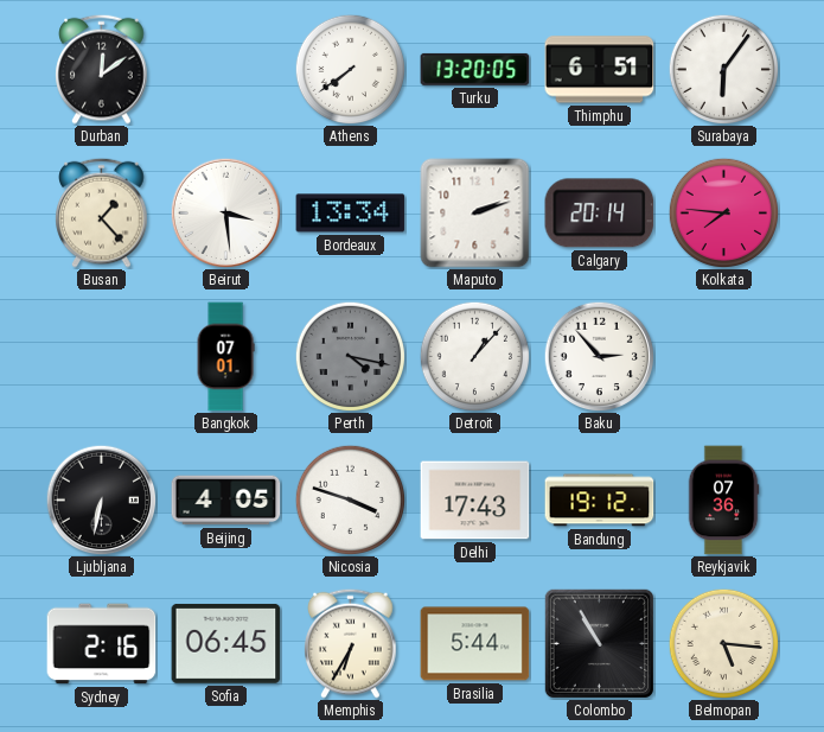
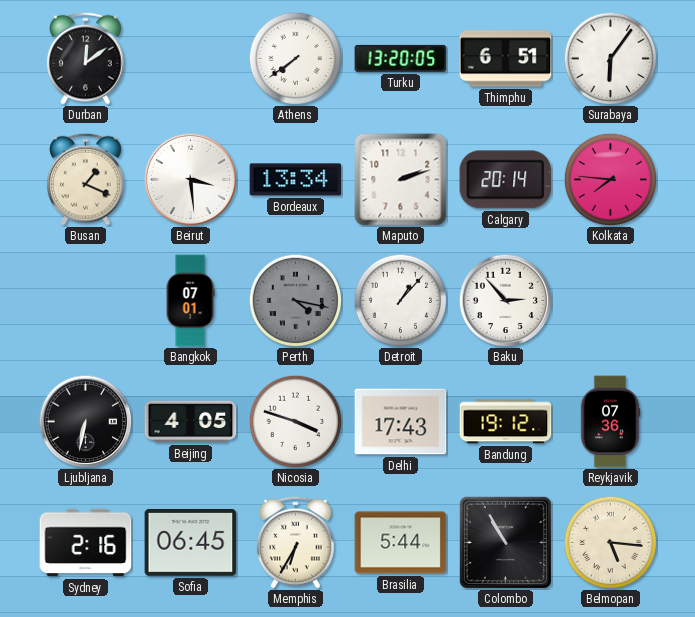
Busan: 1:23 -> 1:19 (86, 179)
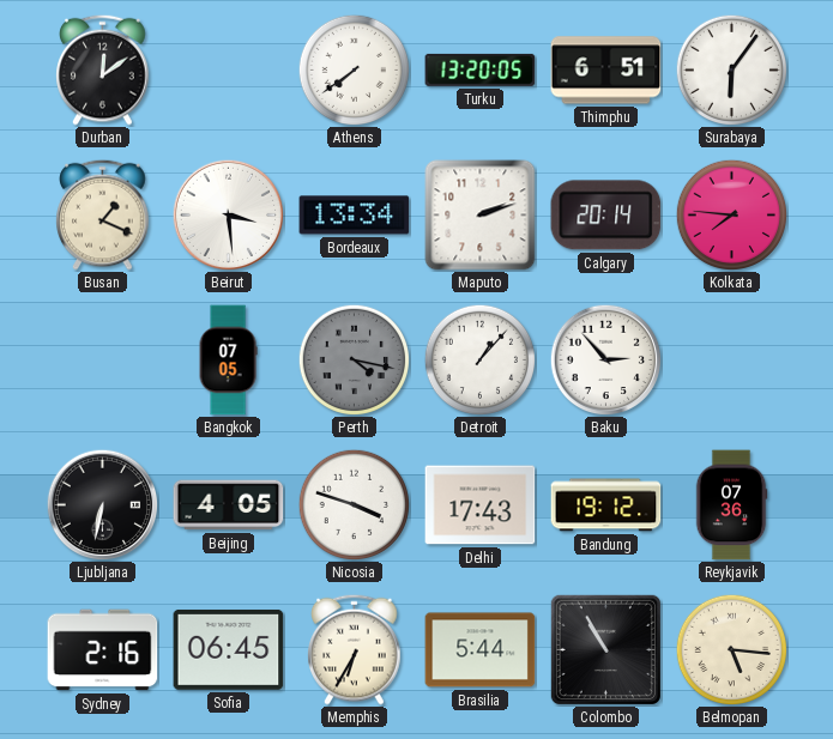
Bangkok: 07:01 -> 07:05 (228, 361)
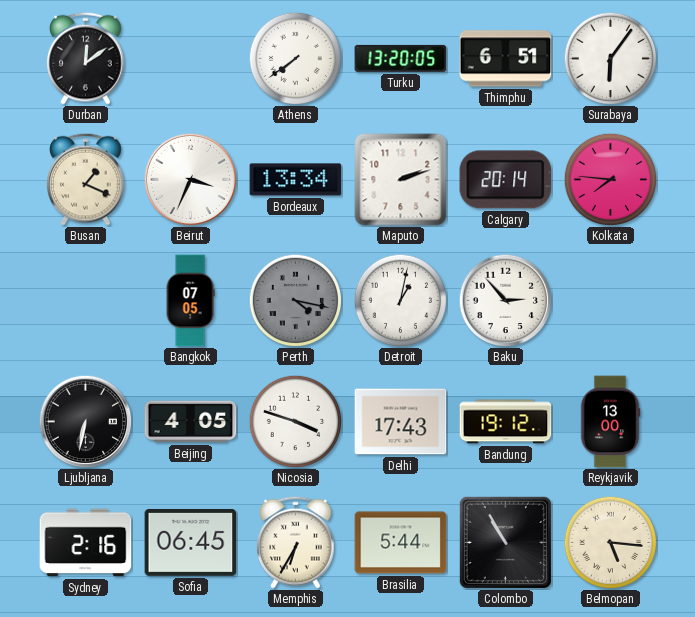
Beirut: 3:29 -> 3:34 (190, 179)
Detroit: 1:07 -> 1:02 (400, 300)
Reykjavik: 07:36 -> 13:00 (610, 422)
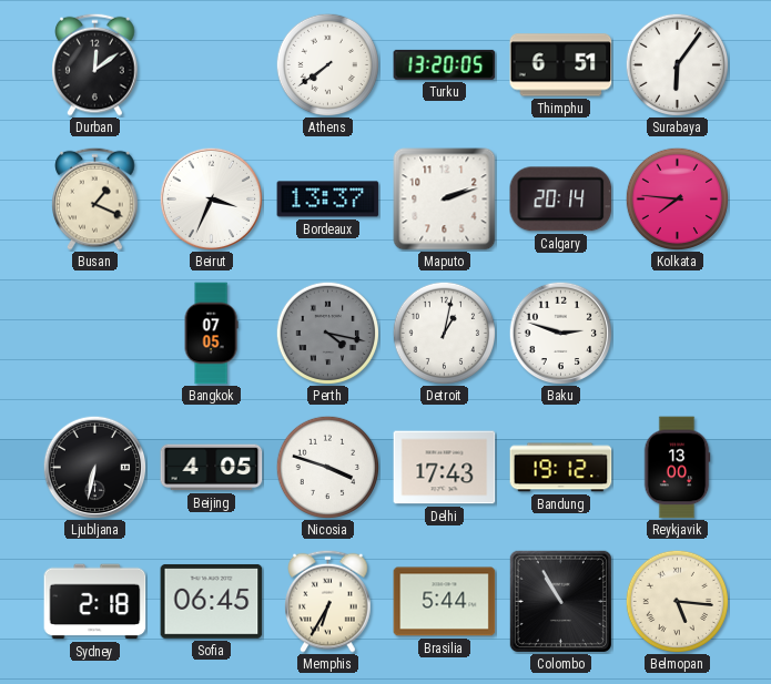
Bordeaux: 13:34 -> 13:37 (328, 200)
Baku: 2:53 -> 2:48 (560, 333)
Sydney: 2:16 -> 2:18 (95, 602)
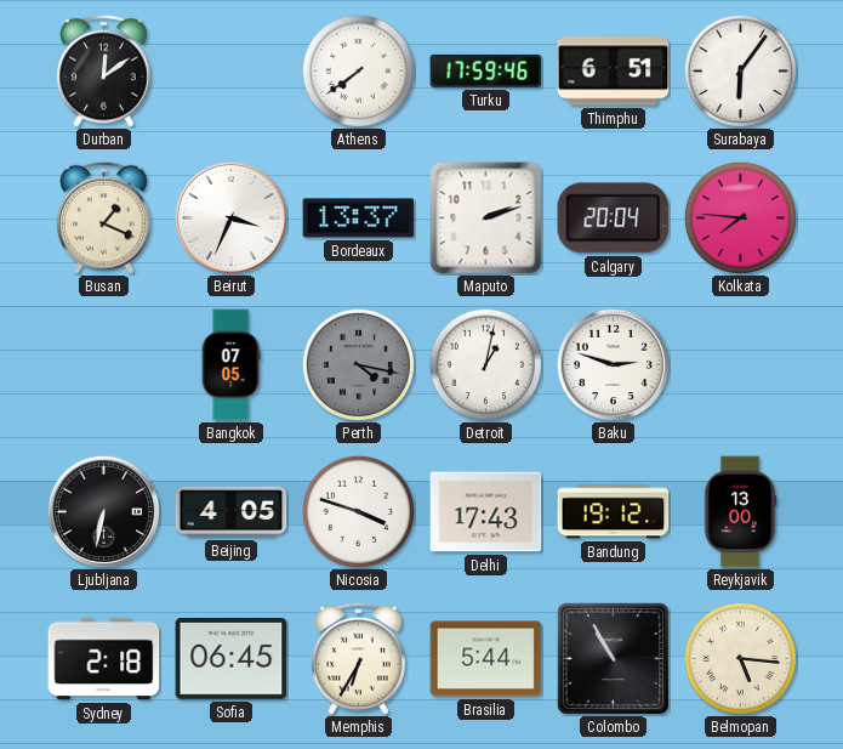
Turku: 13:20 -> 17:59 (486, 70)
Calgary: 20:14 -> 20:04 (614, 219)
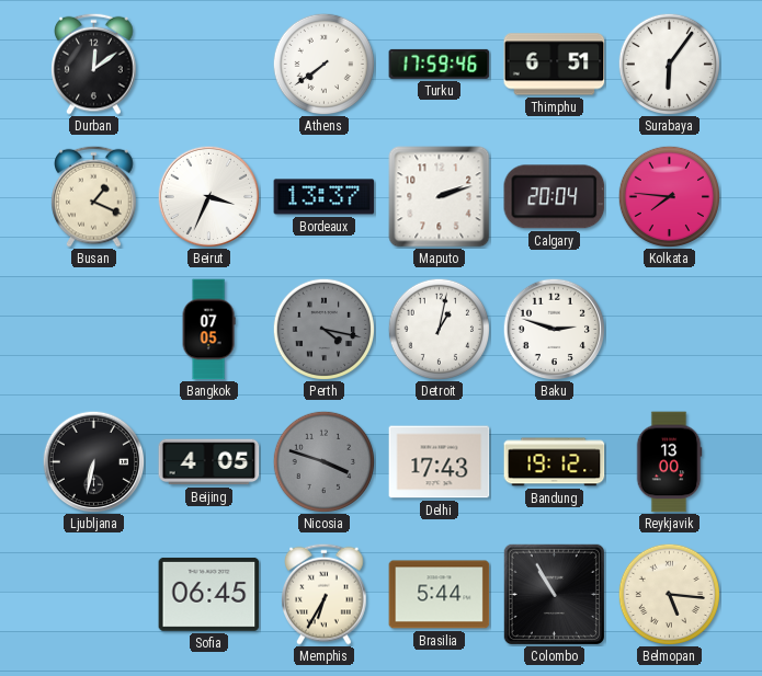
Nicosia dial: white -> grey (323, 461)
Sydney: 2:18 -> none (104, 659)
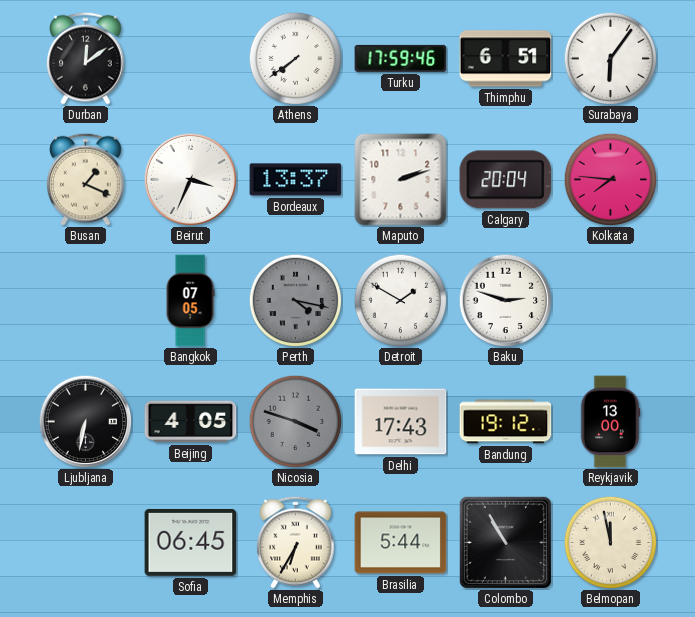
Detroit: 1:02 -> 1:50 (400, 300)
Belmopan: 5:16 -> 11:58 (610, 542)
